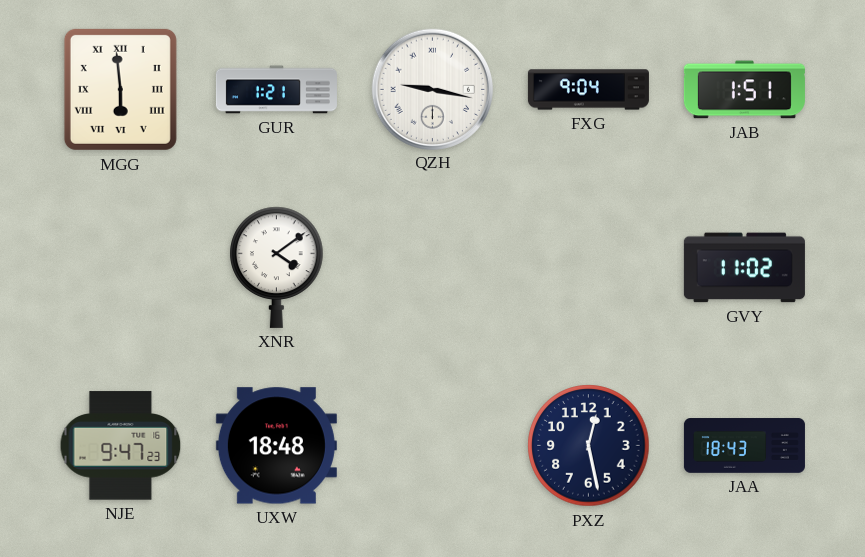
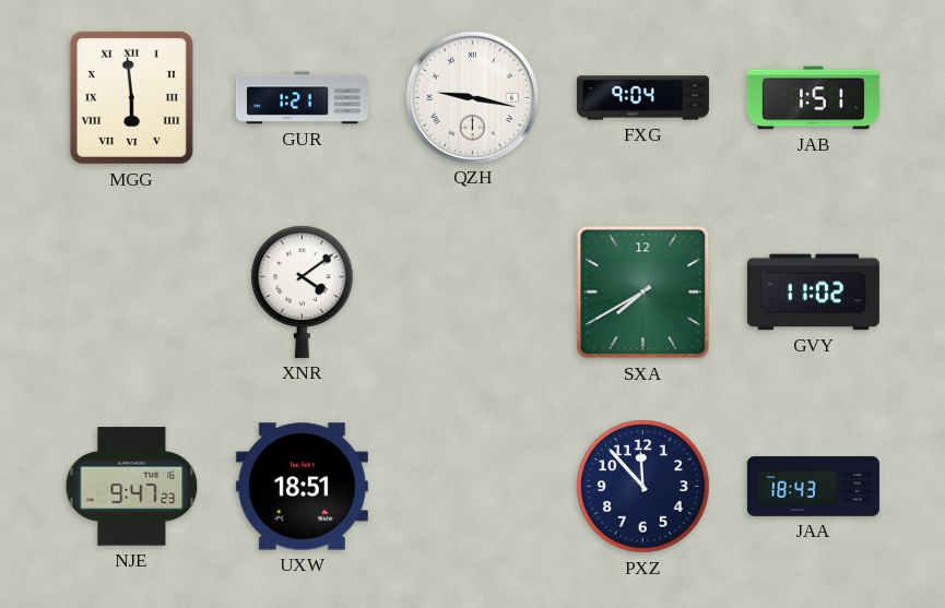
SXA: none -> 7:40 (643, 293)
UXW: 18:48 -> 18:51 (302, 487)
PXZ: 12:28 -> 11:53 (643, 487)
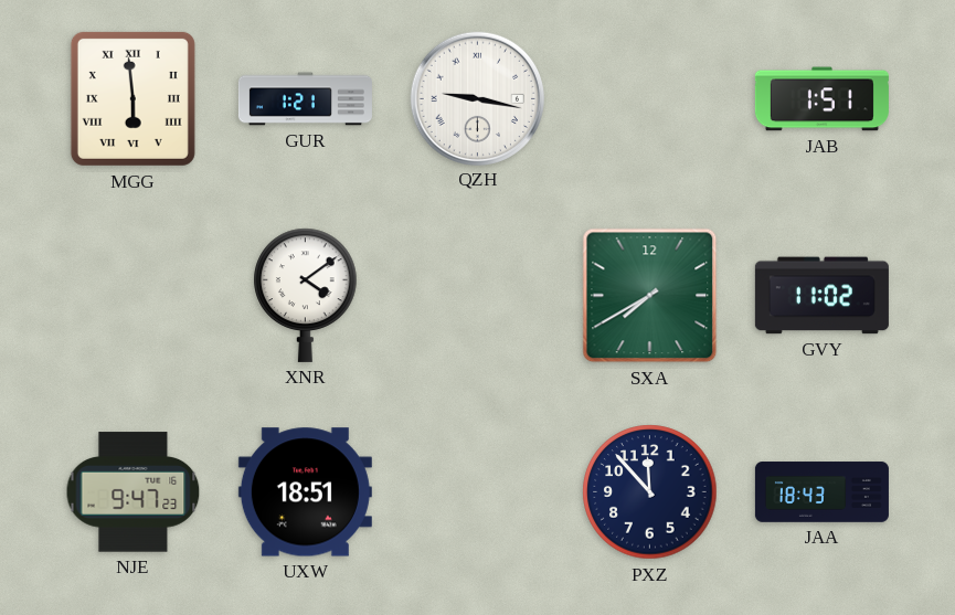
FXG: 9:04 -> none (642, 98)
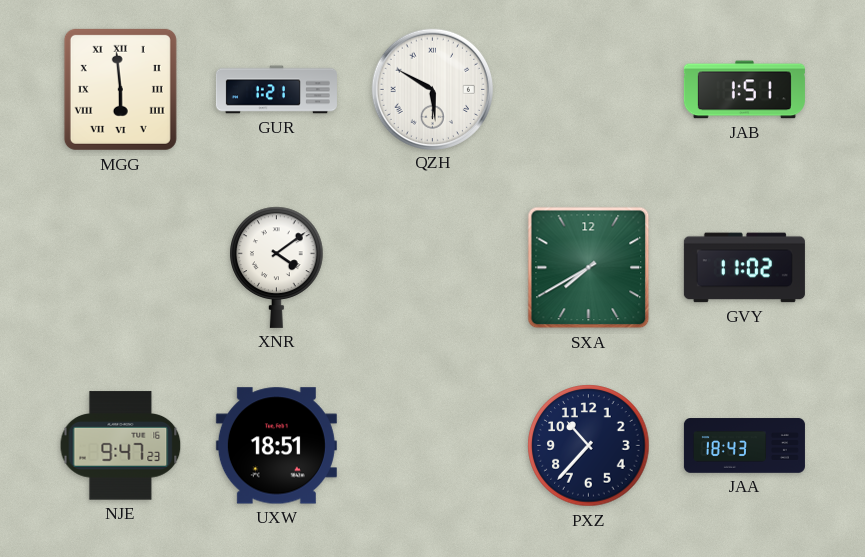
QZH: 9:17 -> 5:50 (432, 89)
PXZ: 11:53 -> 10:37 (589, 446)
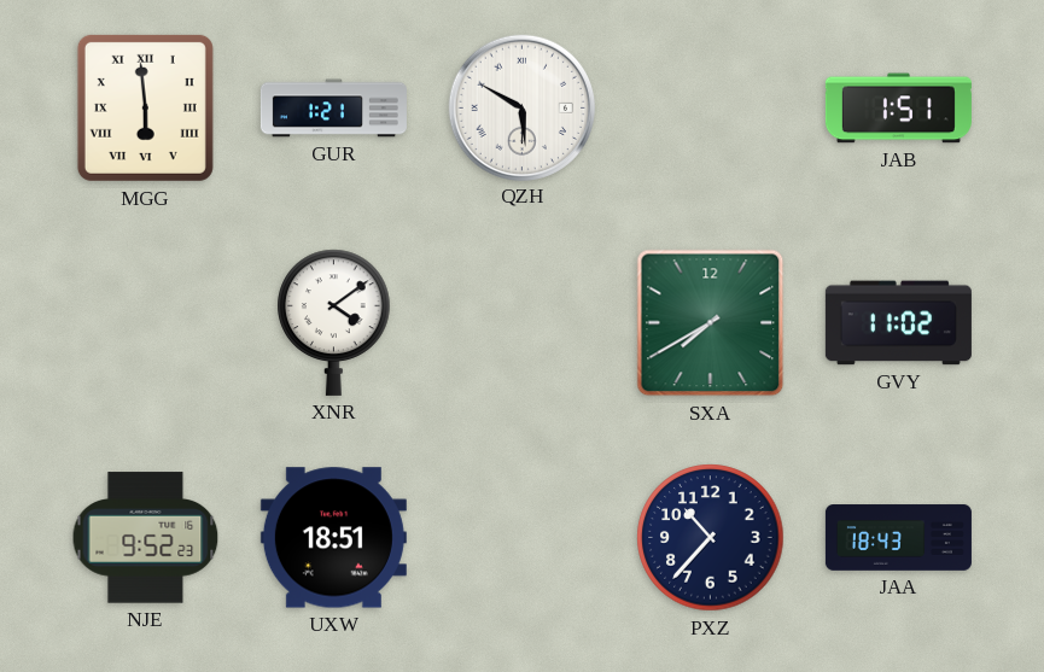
NJE: 9:47 -> 9:52 (146, 538)
